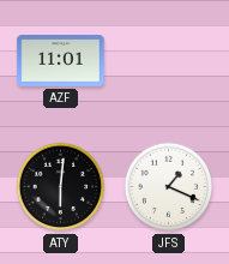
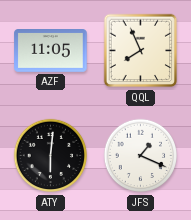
AZF: 11:01 -> 11:05 (51, 51)
QQL: none -> 7:56 (141, 51)
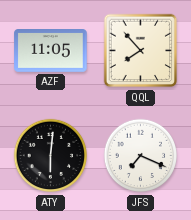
QQL: 7:56 -> 7:53 (141, 51)
JFS: 1:19 -> 7:19 (141, 156)
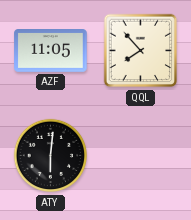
JFS: 7:19 -> none (141, 156)
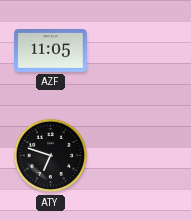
QQL: 7:53 -> none (141, 51)
ATY: 6:01 -> 6:48 (51, 156)
